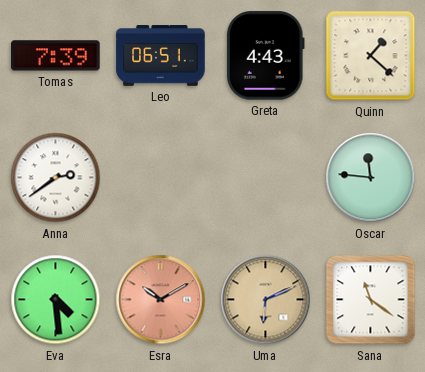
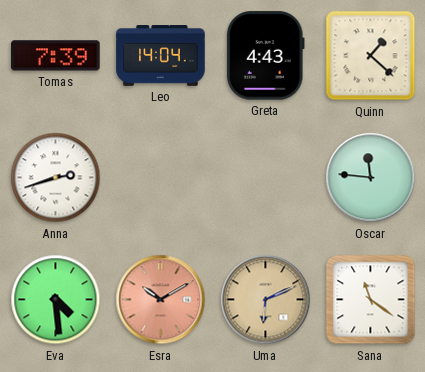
Leo: 06:51 -> 14:04 (161, 56)
Anna: 2:39 -> 2:42 (56, 178)
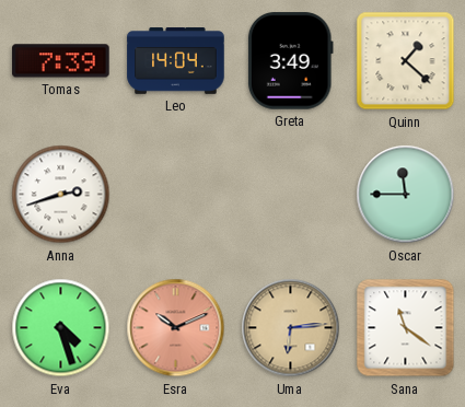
Greta: 4:43 -> 3:49 (290, 61)
Oscar: 11:46 -> 11:45 (406, 195)
Eva: 4:29 -> 4:27 (61, 328)
Esra: 10:10 -> 10:11 (176, 328)
Uma: 6:11 -> 6:14 (291, 328)
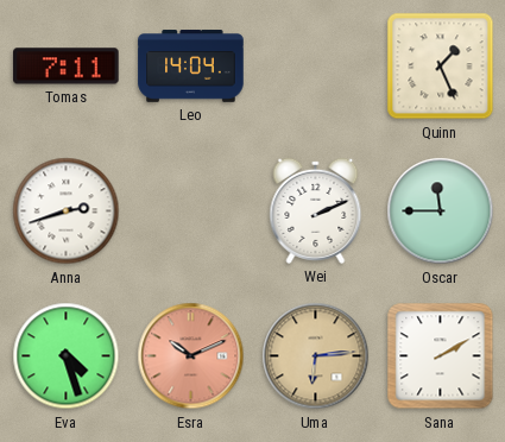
Tomas: 7:39 -> 7:11 (67, 67)
Greta: 3:49 -> none (290, 61)
Quinn: 1:22 -> 1:26 (441, 67)
Wei: none -> 2:11 (316, 210)
Sana: 11:21 -> 2:10 (441, 356)
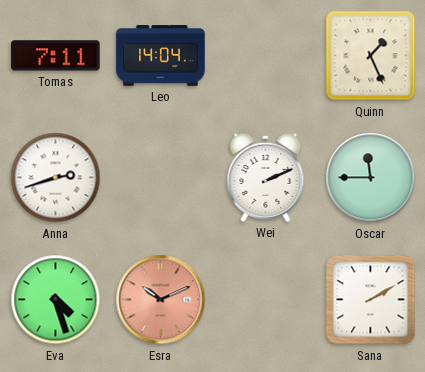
Uma: 6:14 -> none (316, 356)
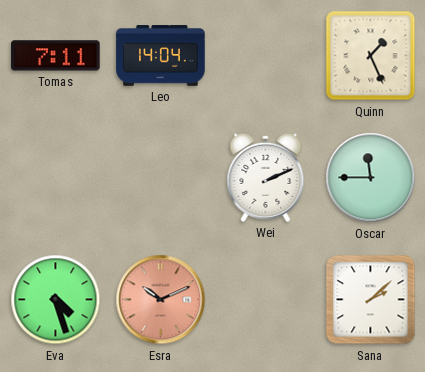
Anna: 2:42 -> none (56, 178)
Sana: 2:10 -> 2:08 (371, 300)
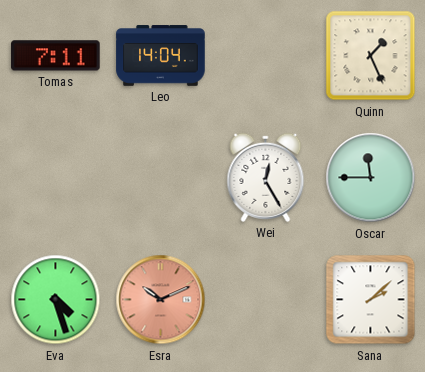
Wei: 2:11 -> 12:25 (266, 177)
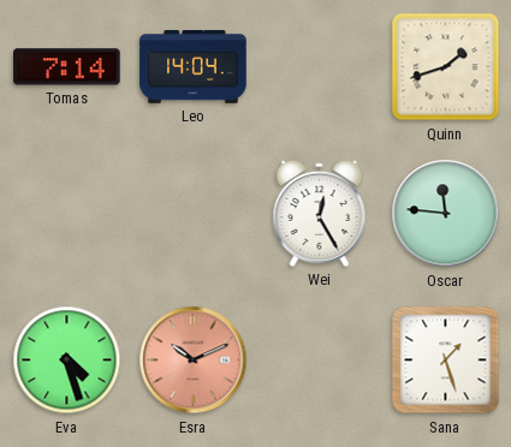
Tomas: 7:11 -> 7:14 (67, 67)
Quinn: 1:26 -> 1:42 (446, 67)
Oscar: 11:45 -> 11:46 (446, 214)
Sana: 2:08 -> 1:27 (446, 360)
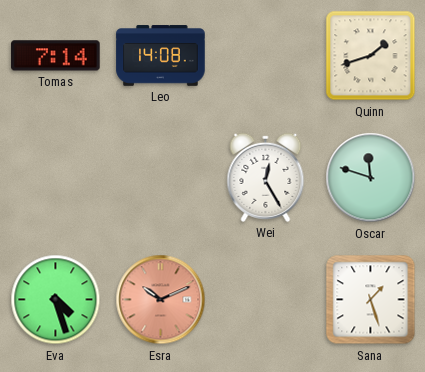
Leo: 14:04 -> 14:08 (161, 56)
Oscar: 11:46 -> 11:48 (371, 178)
